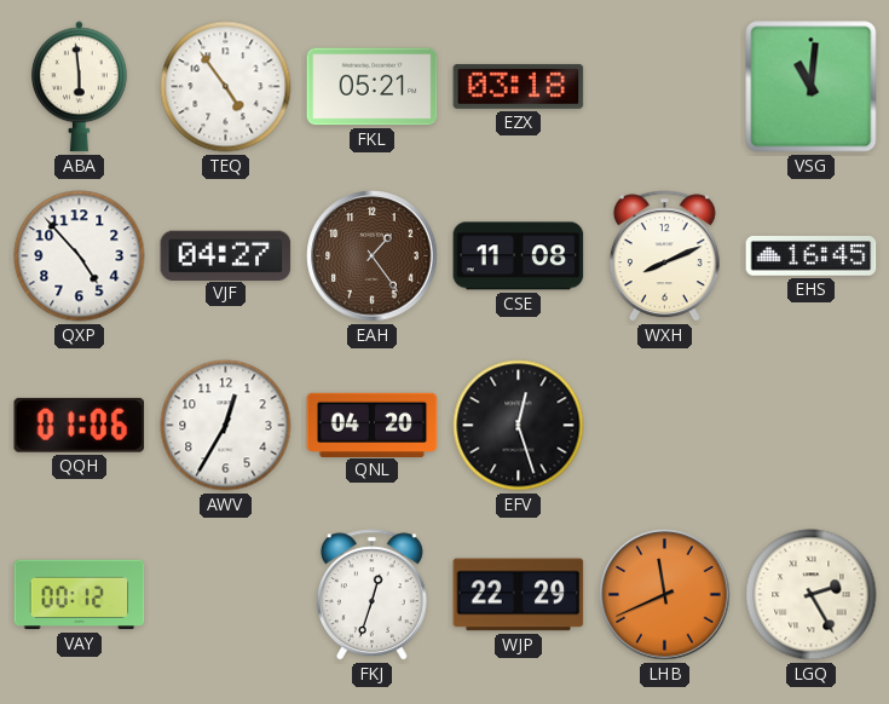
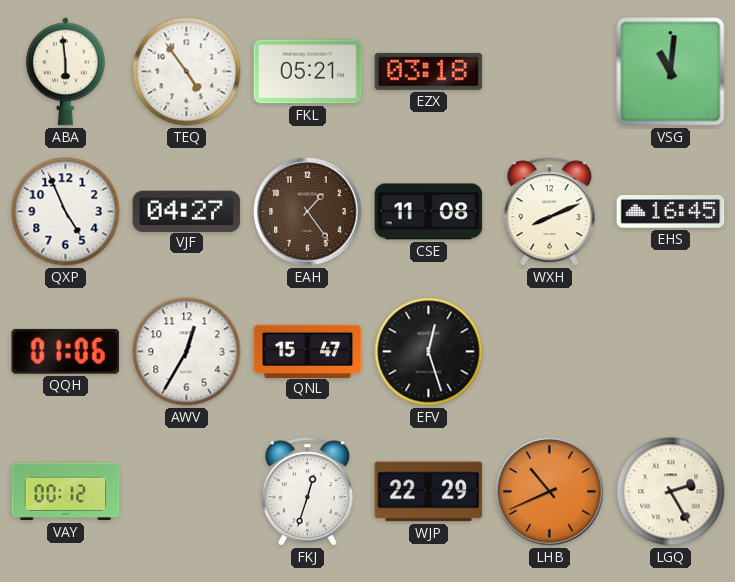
QXP: 4:53 -> 4:56 (66, 212)
QNL: 04:20 -> 15:47 (308, 351)
LHB: 11:41 -> 10:41 (550, 492)
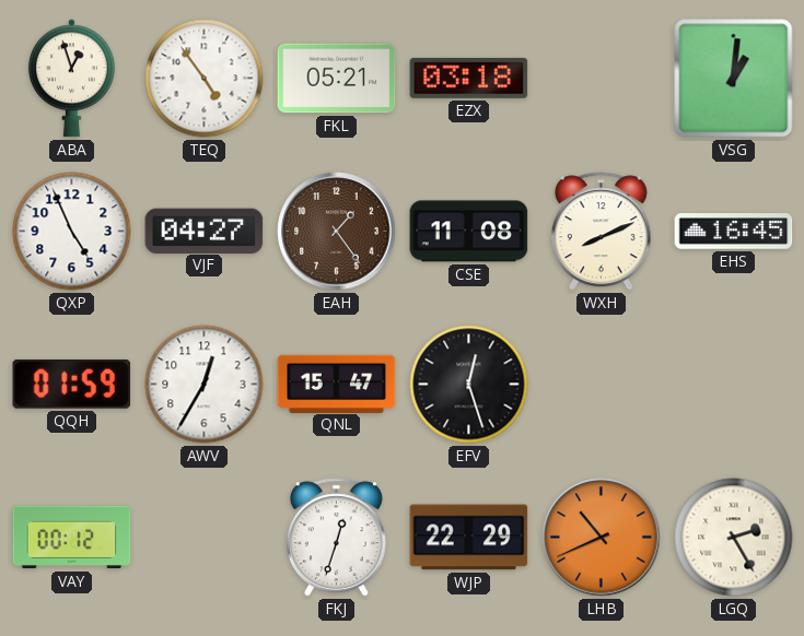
ABA: 5:59 -> 12:57 (71, 79)
VSG: 11:01 -> 1:01 (734, 79)
QQH: 01:06 -> 01:59 (72, 384)
